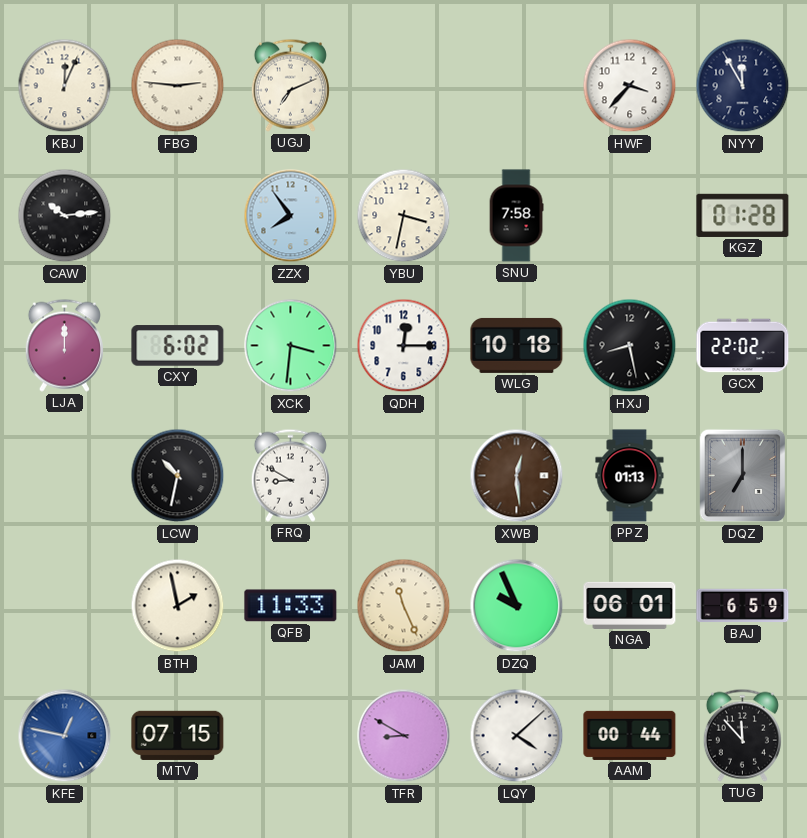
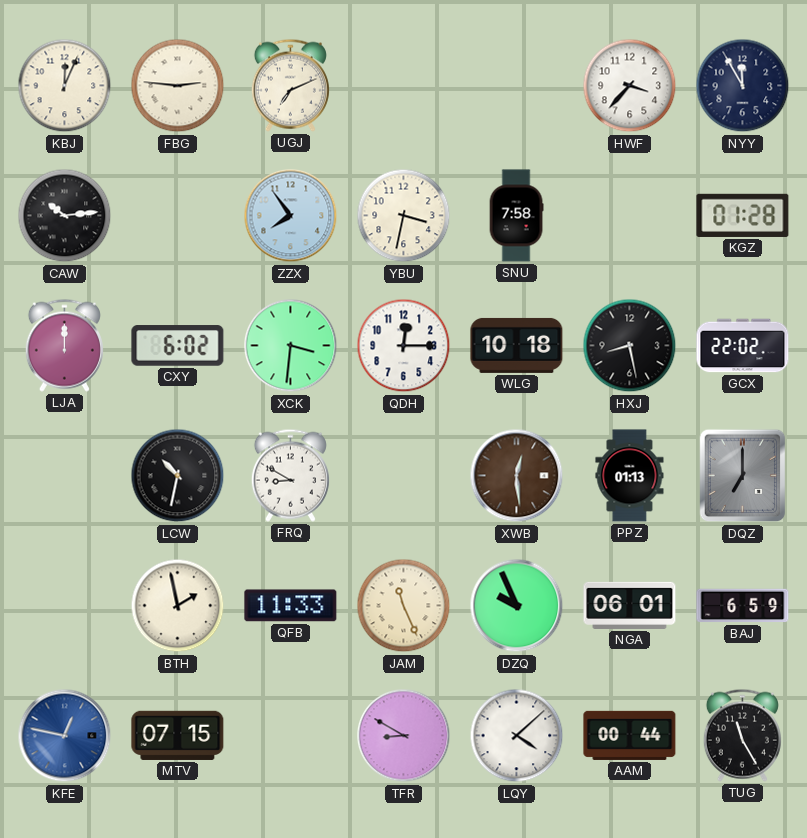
TUG: 11:53 -> 11:25 (742, 735)
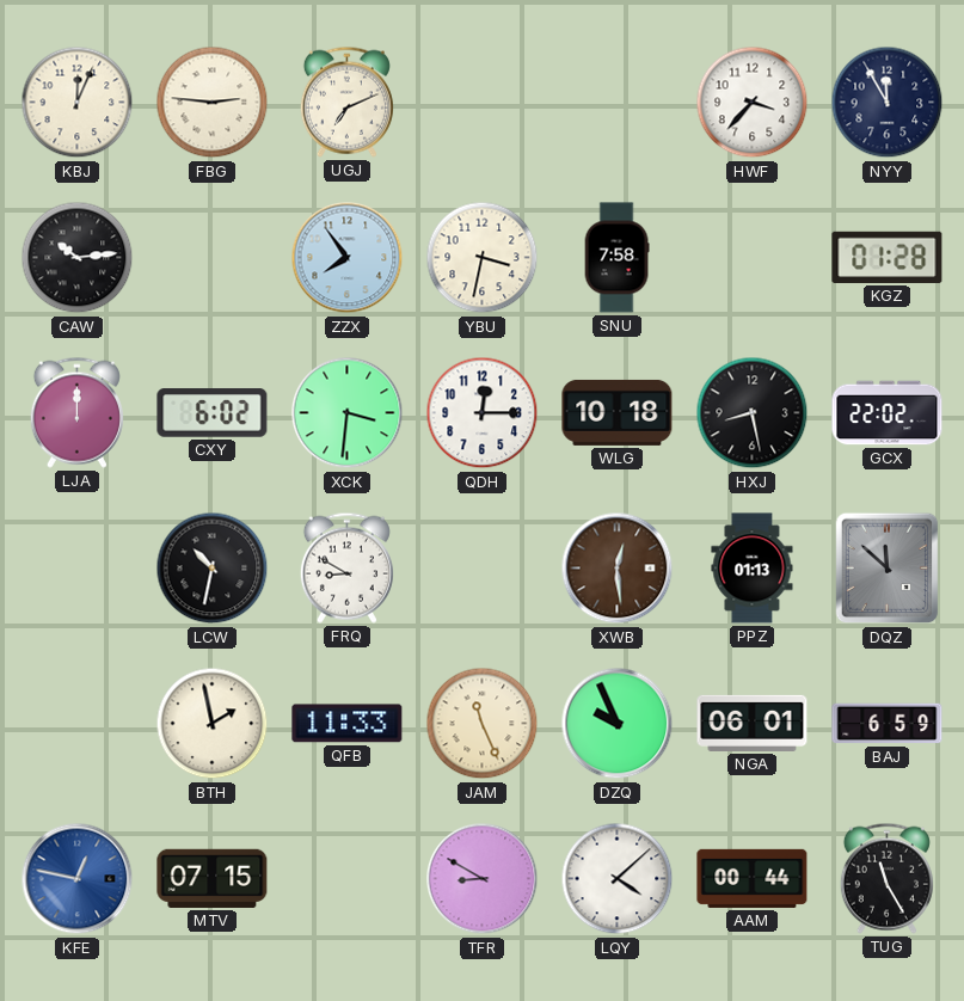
DQZ: 7:00 -> 11:52 (888, 569)
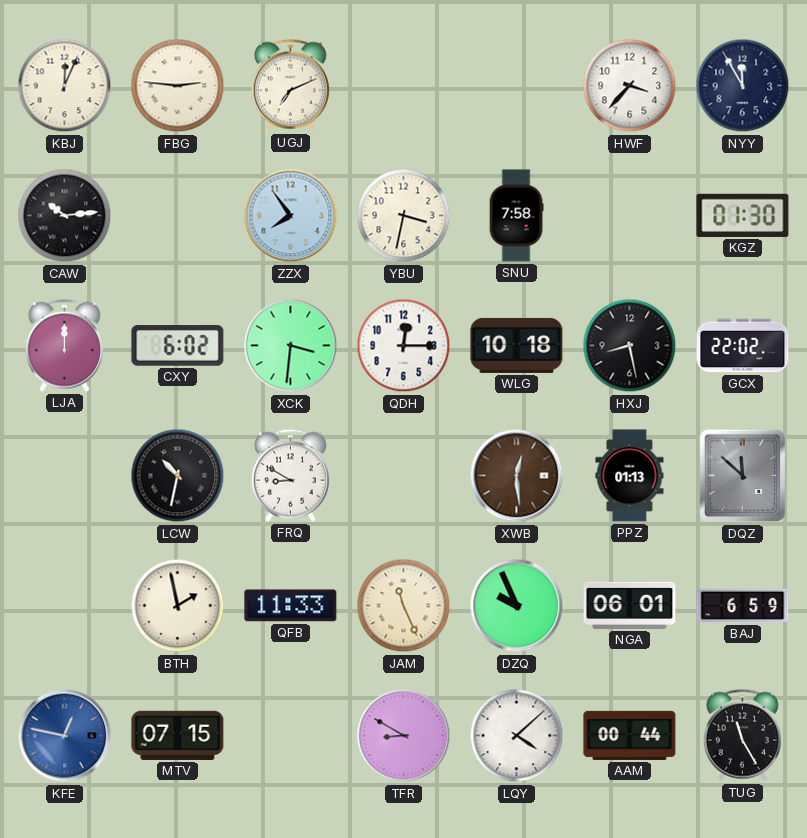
KGZ: 01:28 -> 01:30 (743, 215)
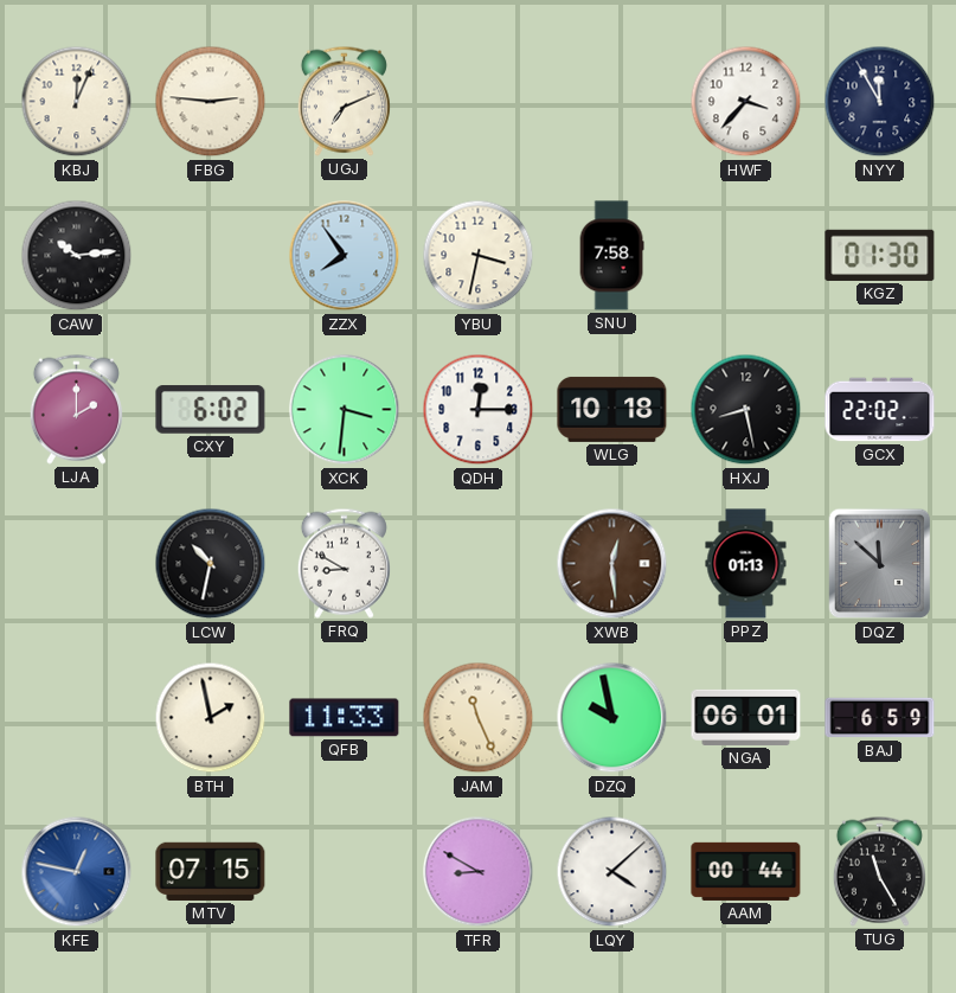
LJA: 12:00 -> 2:00 (76, 409)
DZQ: 9:56 -> 9:58 (612, 718)
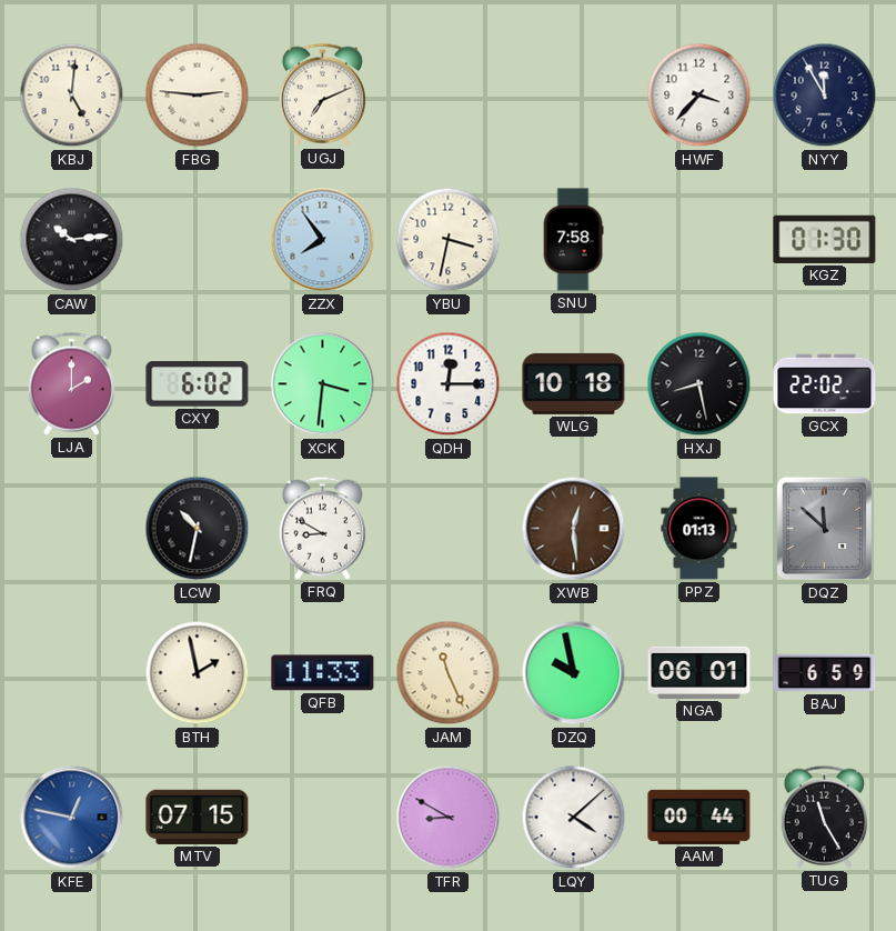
KBJ: 12:04 -> 5:01 (72, 96)
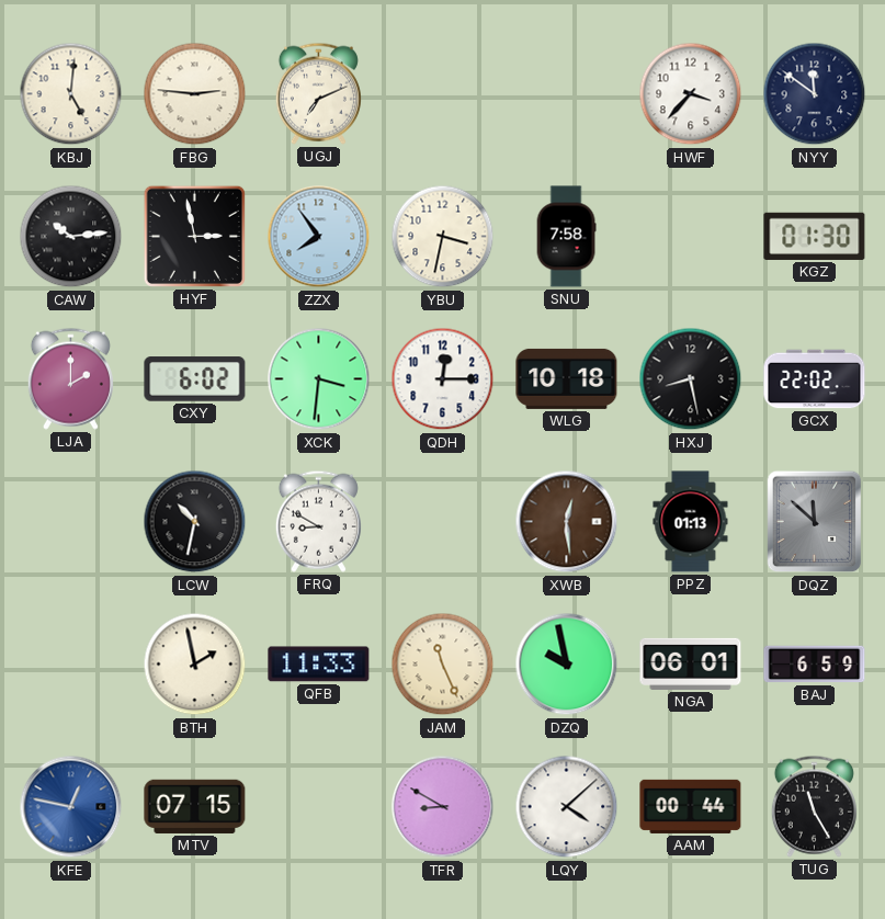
NYY: 11:55 -> 11:51 (815, 94)
HYF: none -> 2:58 (194, 236)
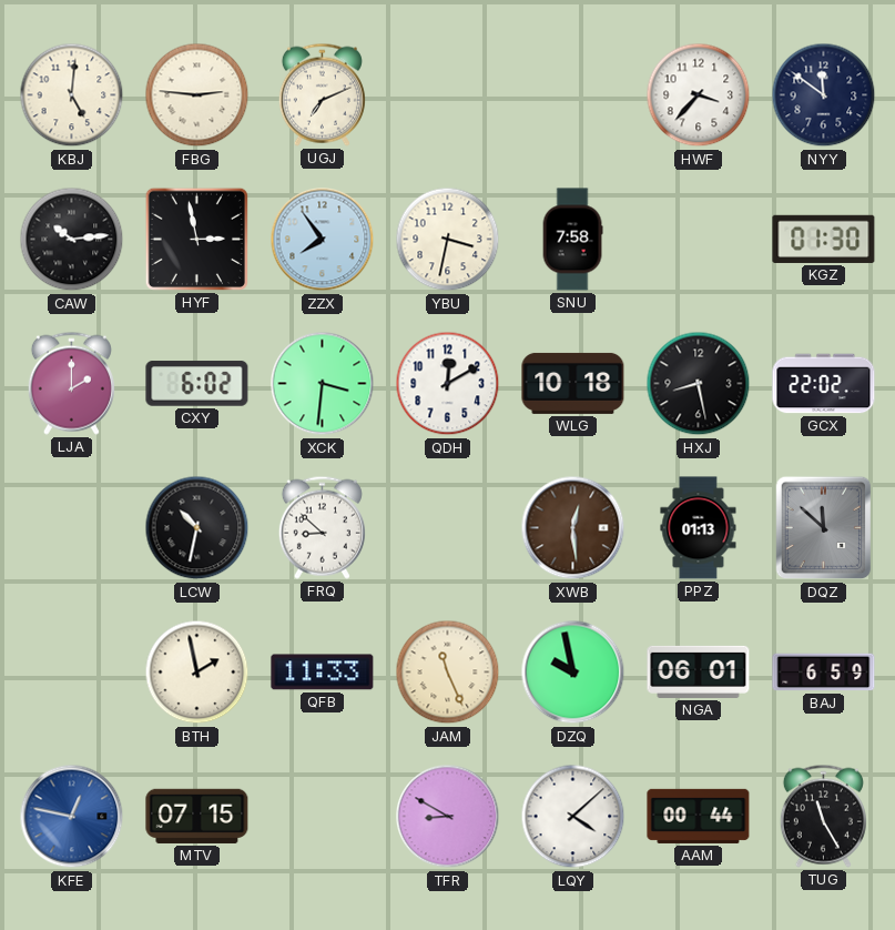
QDH: 12:15 -> 12:10 (448, 384)
FRQ: 8:50 -> 8:52 (322, 527)
